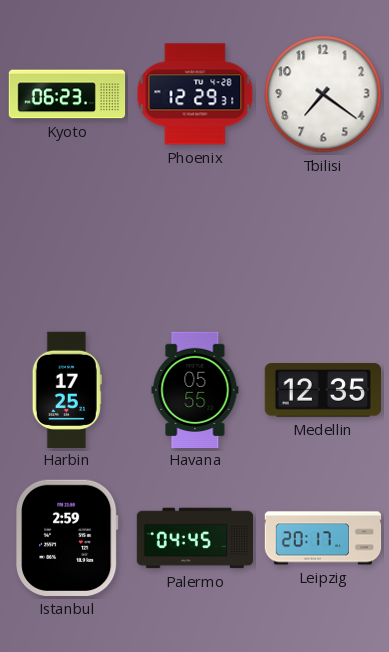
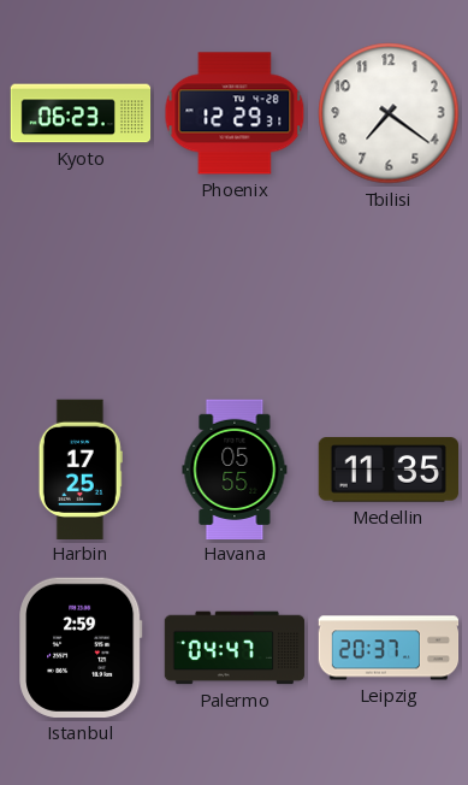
Medellin: 12:35 -> 11:35 (387, 470)
Palermo: 04:45 -> 04:47 (235, 648)
Leipzig: 20:17 -> 20:37 (389, 648)
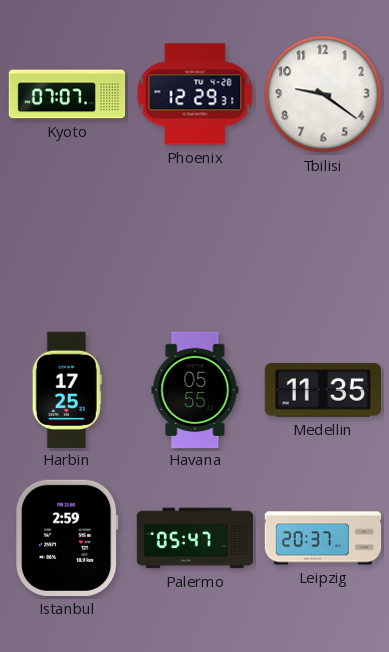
Kyoto: 06:23 -> 07:07 (67, 94)
Tbilisi: 7:21 -> 9:21 (323, 94)
Palermo: 04:47 -> 05:47 (195, 538)
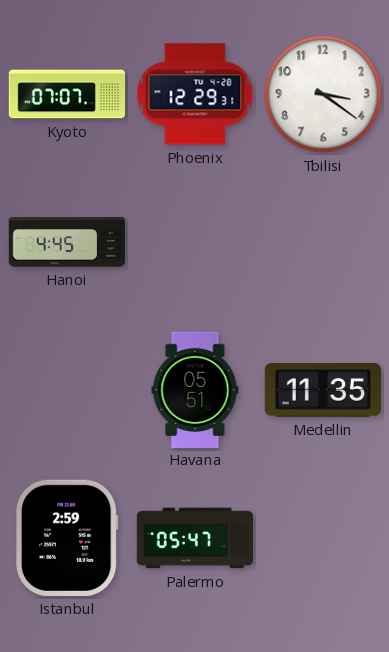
Tbilisi: 9:21 -> 3:21 (323, 94)
Hanoi: none -> 4:45 (67, 242)
Harbin: 17:25 -> none (67, 389)
Havana: 05:55 -> 05:51 (195, 389)
Leipzig: 20:37 -> none (323, 538)
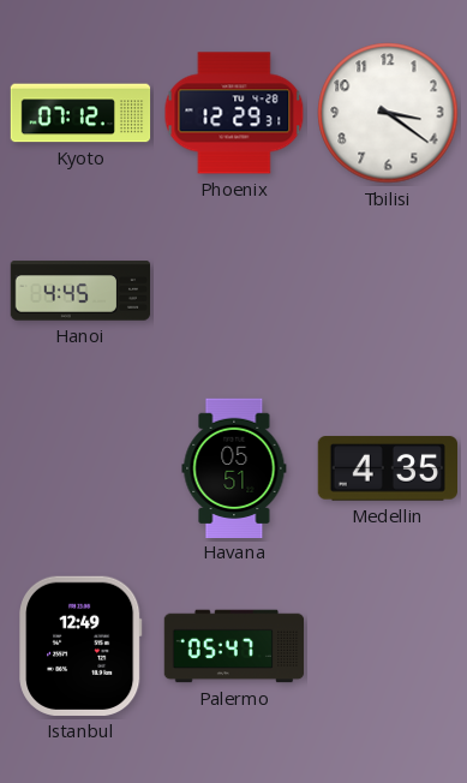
Kyoto: 07:07 -> 07:12 (80, 113)
Medellin: 11:35 -> 4:35 (387, 468)
Istanbul: 2:59 -> 12:49 (80, 646)
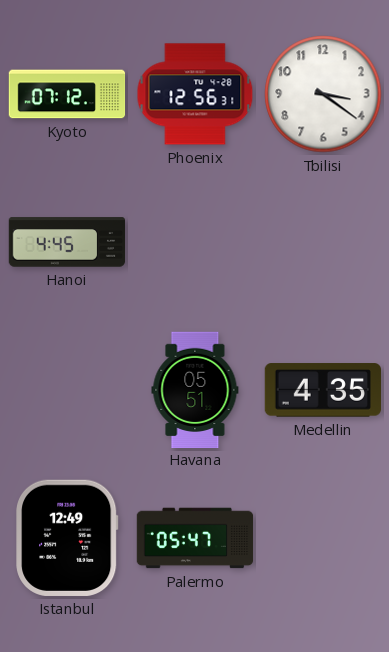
Phoenix: 12:29 -> 12:56 (195, 94)
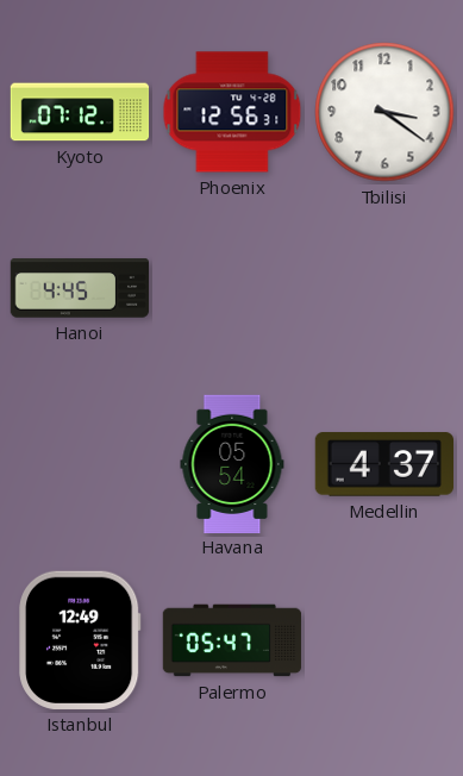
Havana: 05:51 -> 05:54 (232, 463)
Medellin: 4:35 -> 4:37 (383, 464)
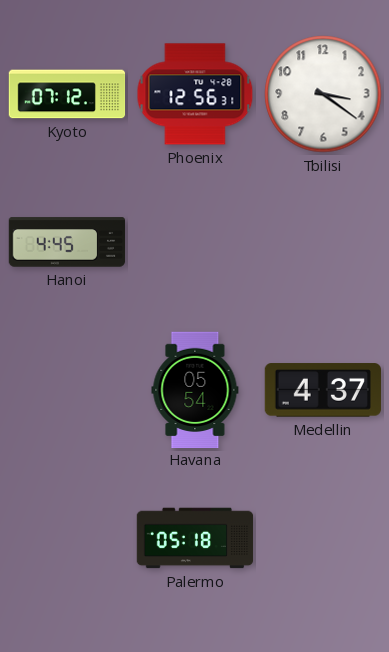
Istanbul: 12:49 -> none (80, 640)
Palermo: 05:47 -> 05:18 (195, 538)
